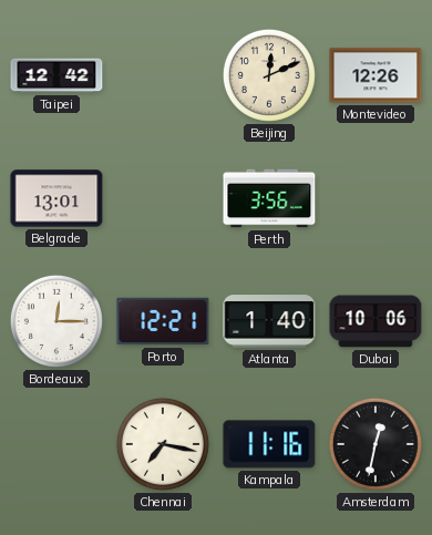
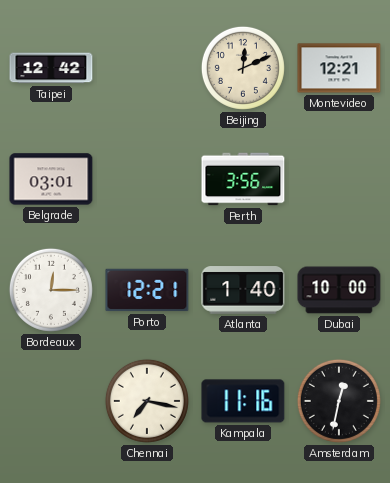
Montevideo: 12:26 -> 12:21 (339, 68)
Belgrade: 13:01 -> 03:01 (51, 179)
Dubai: 10:06 -> 10:00 (339, 290)
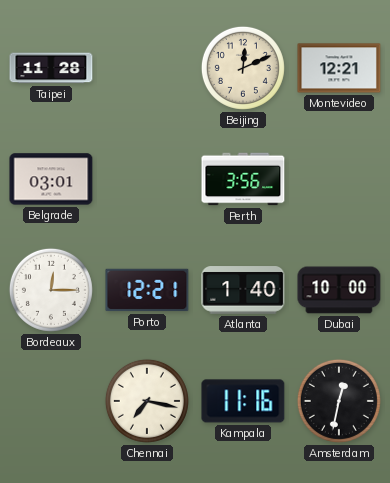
Taipei: 12:42 -> 11:28 (51, 68)
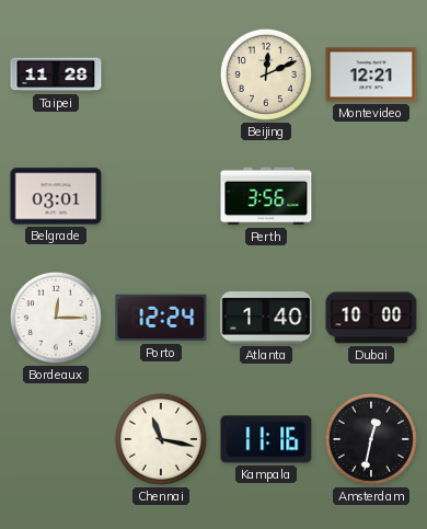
Porto: 12:21 -> 12:24 (161, 318)
Chennai: 7:17 -> 11:17 (161, 439)
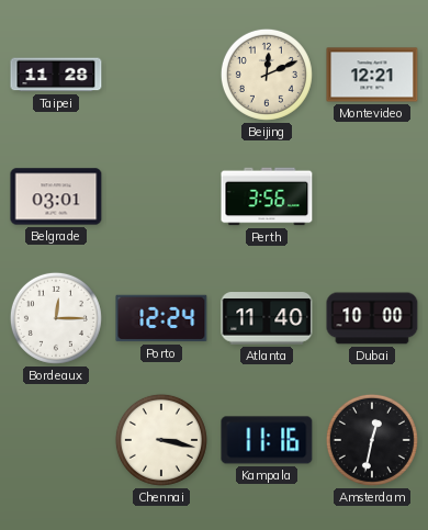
Atlanta: 1:40 -> 11:40 (267, 318)
Chennai: 11:17 -> 3:17 (161, 440)
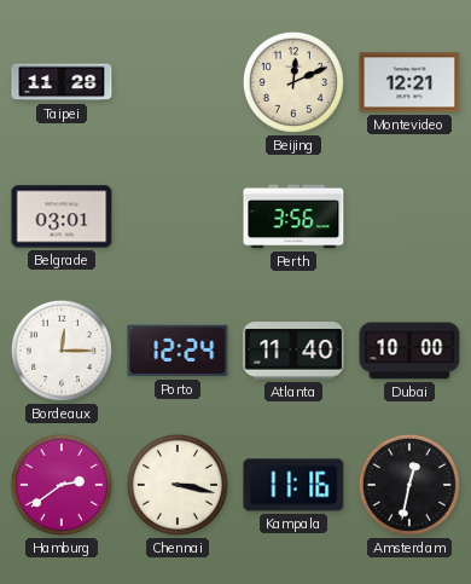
Hamburg: none -> 2:39 (62, 485)
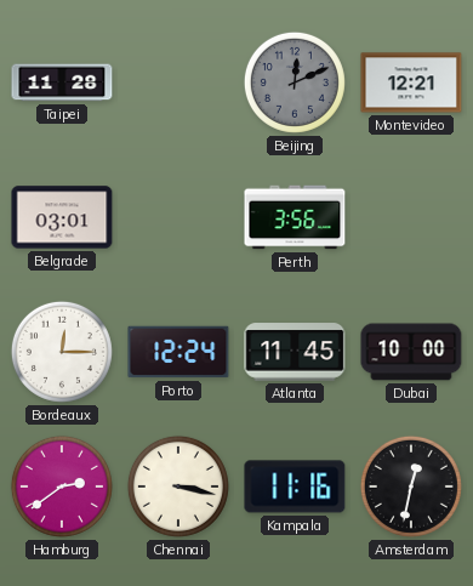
Beijing dial: cream -> grey (295, 83)
Atlanta: 11:40 -> 11:45 (295, 352)
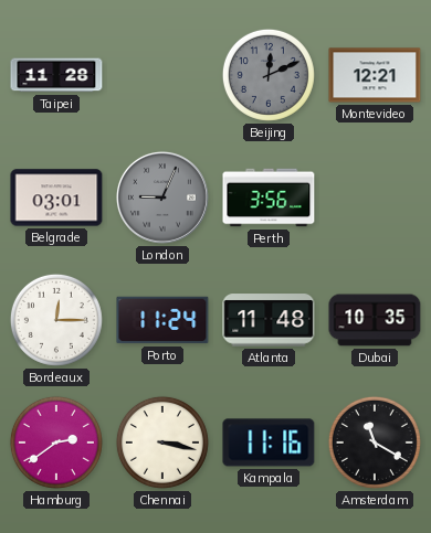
London: none -> 9:04 (162, 198)
Porto: 12:24 -> 11:24 (162, 320)
Atlanta: 11:45 -> 11:48 (269, 320)
Dubai: 10:00 -> 10:35 (375, 320)
Amsterdam: 12:32 -> 11:20 (375, 443)
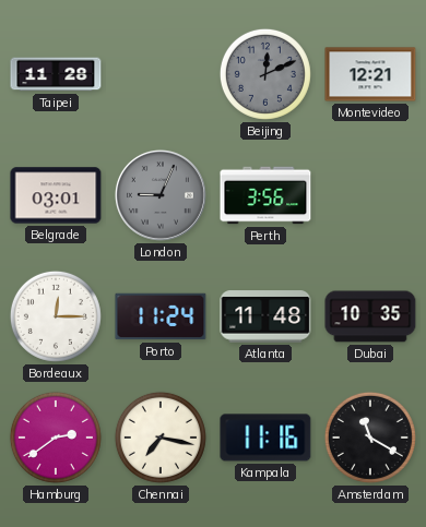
Chennai: 3:17 -> 7:17 (161, 438)
